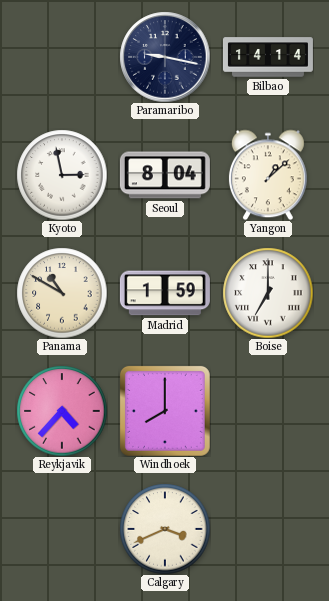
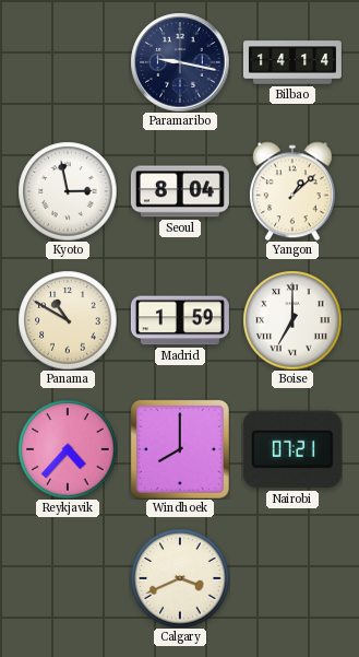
Nairobi: none -> 07:21 (292, 449)
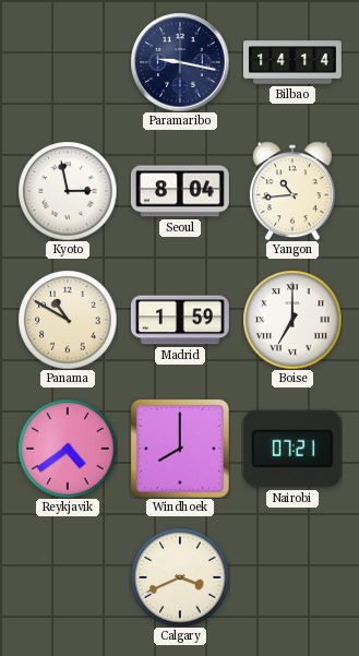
Yangon: 1:08 -> 10:44 (292, 191)
Reykjavik: 4:37 -> 4:39 (68, 449)
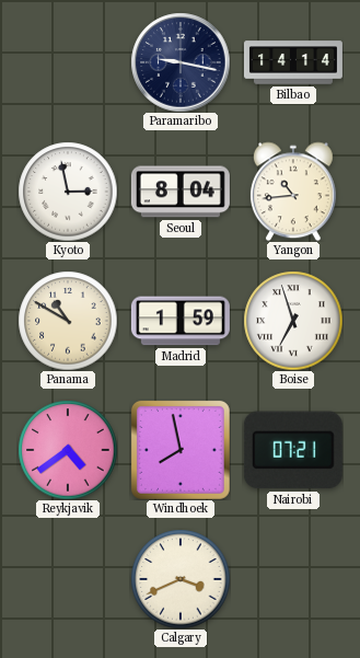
Boise: 7:00 -> 6:57 (293, 321)
Windhoek: 8:00 -> 7:58 (181, 450)
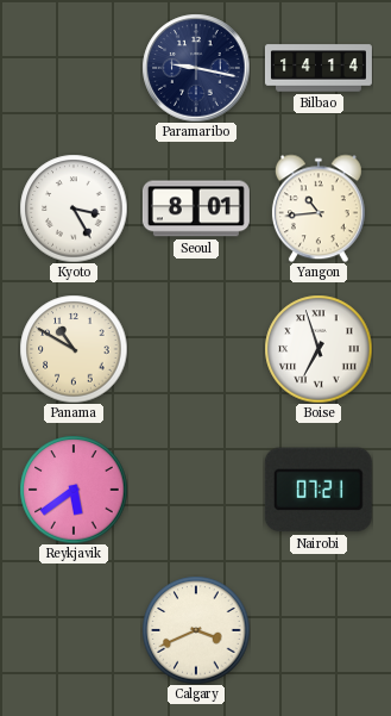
Kyoto: 2:58 -> 3:25 (74, 208)
Seoul: 8:04 -> 8:01 (196, 208)
Madrid: 1:59 -> none (181, 321)
Reykjavik: 4:39 -> 5:39 (74, 490)
Windhoek: 7:58 -> none (181, 450)
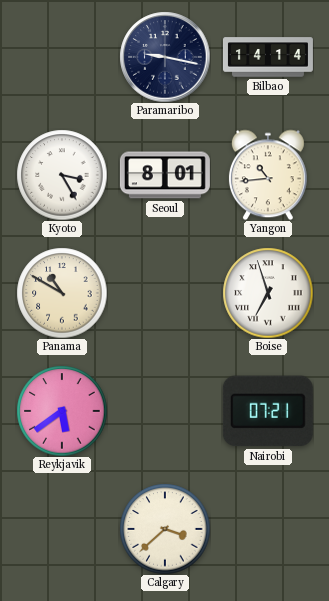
Calgary: 3:41 -> 3:38 (165, 529)
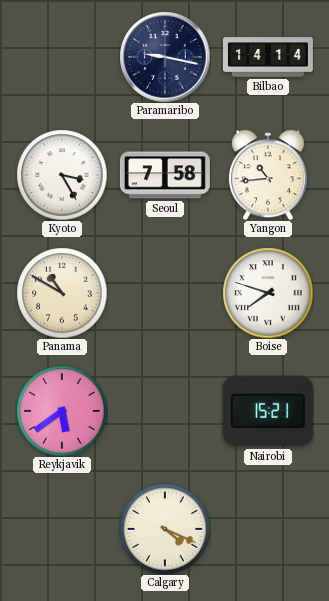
Seoul: 8:01 -> 7:58 (165, 175)
Boise: 6:57 -> 7:48 (268, 293)
Nairobi: 07:21 -> 15:21 (268, 411)
Calgary: 3:38 -> 4:19 (165, 529)
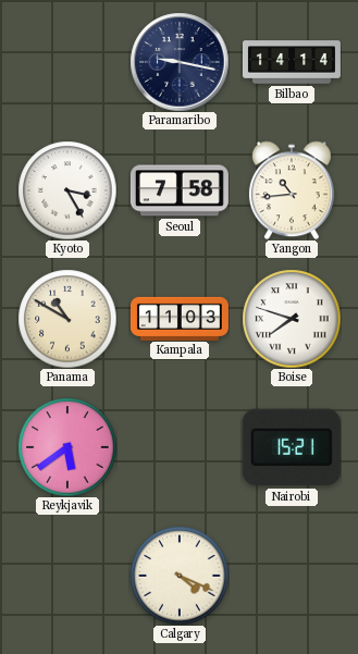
Kampala: none -> 11:03 (180, 318)
